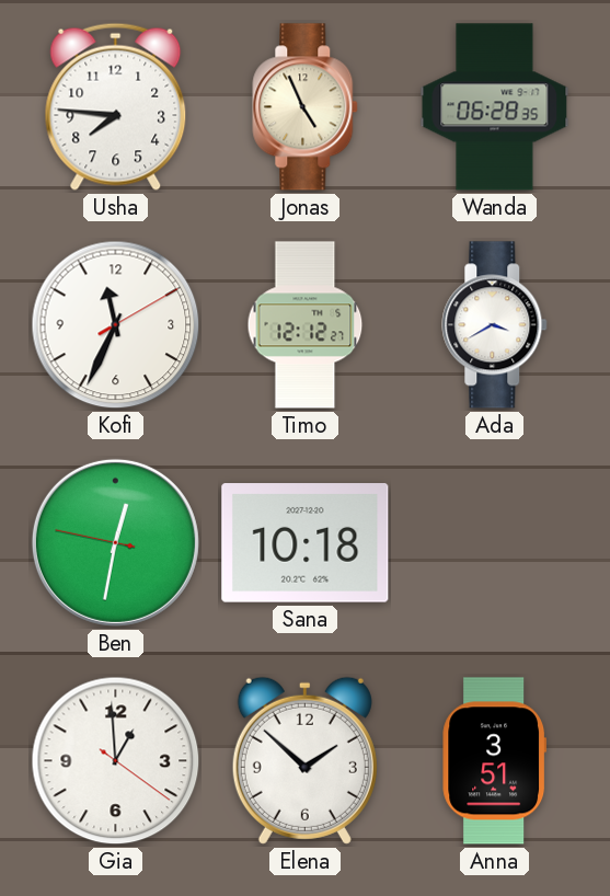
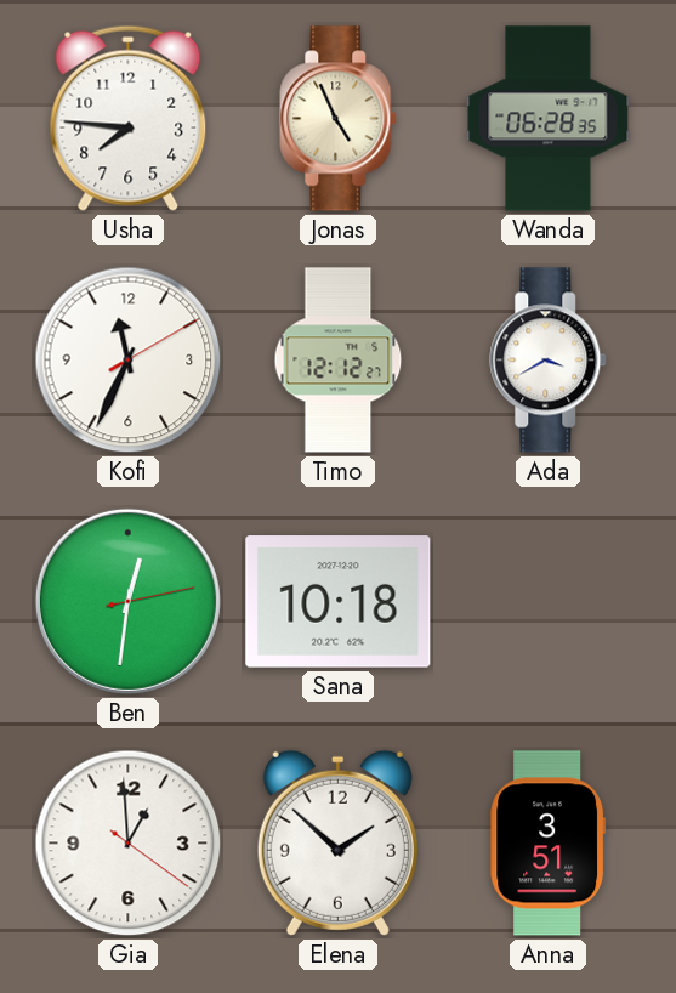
Ben: 12:31:47 -> 12:31:13 (127, 601)
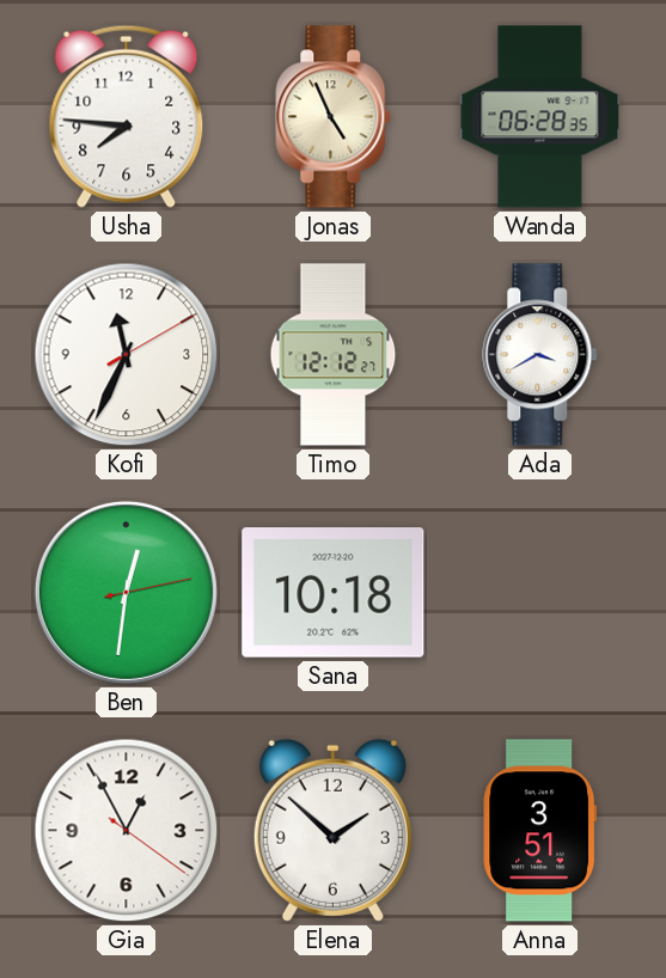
Gia: 12:59 -> 12:55 (127, 831)
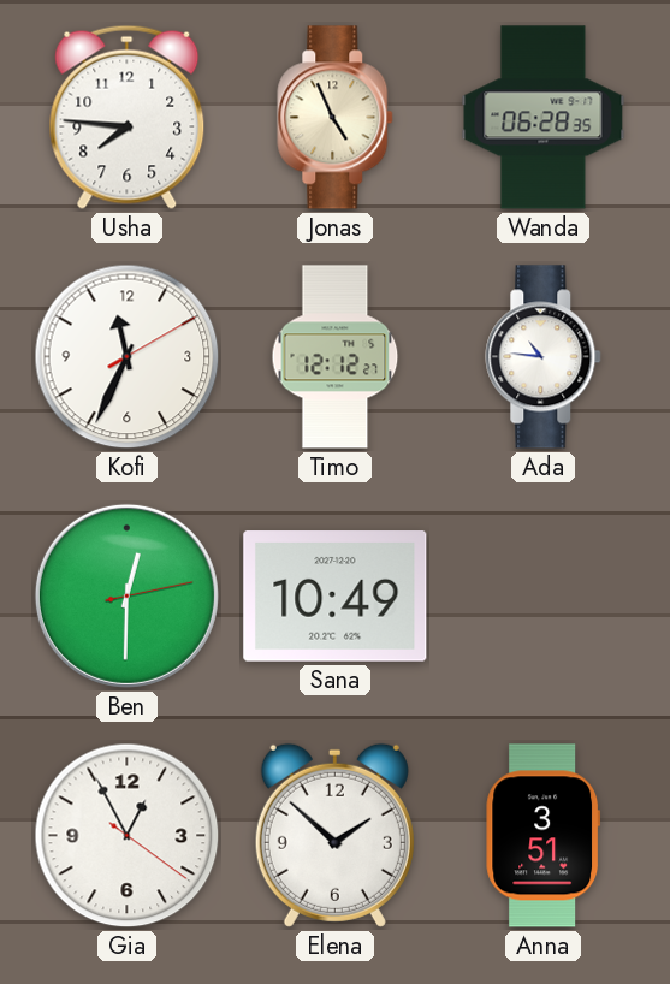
Ada: 3:40 -> 10:46 (544, 357)
Ben: 12:31 -> 12:30 (126, 595)
Sana: 10:18 -> 10:49 (336, 597)
